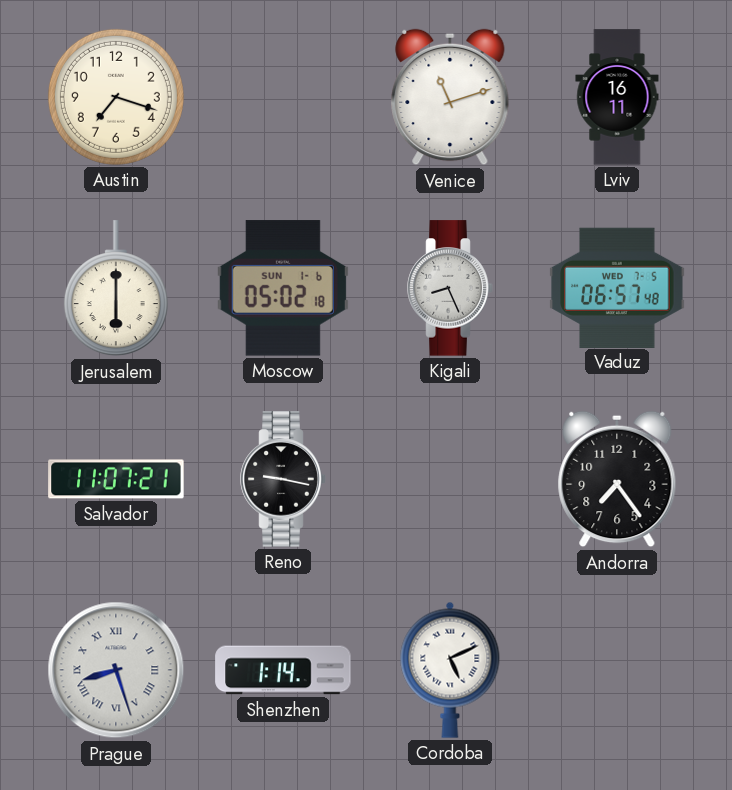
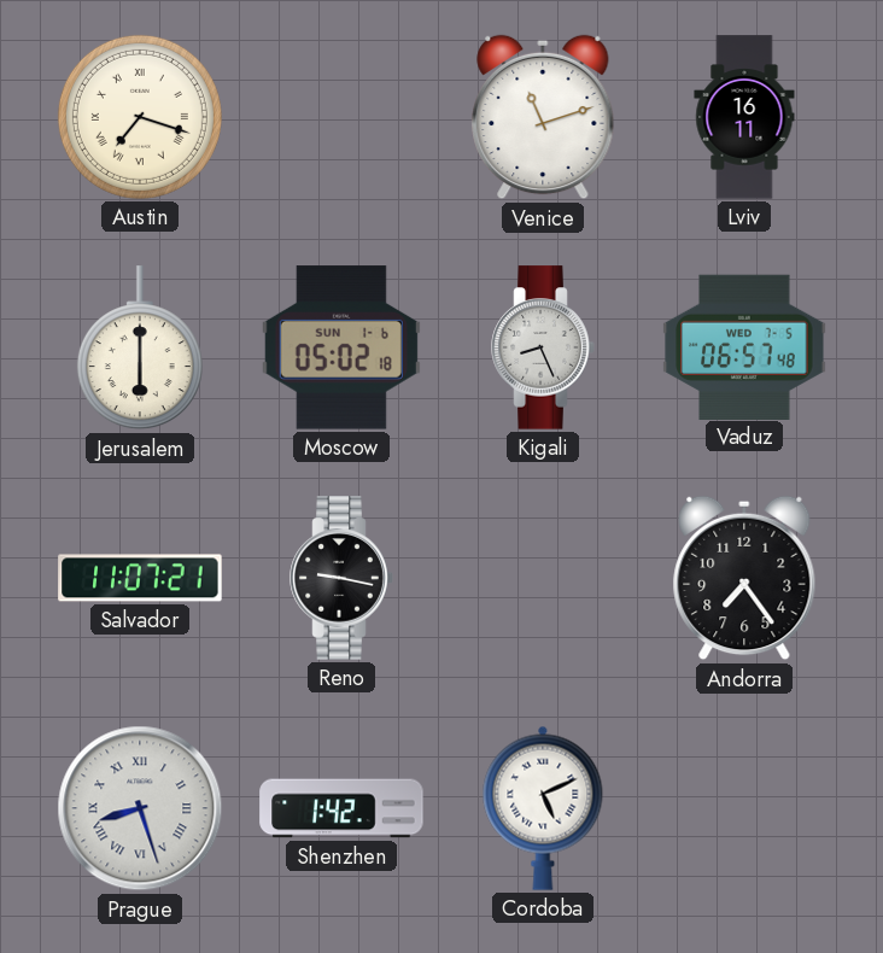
Austin numerals: Arabic -> Roman (140, 117)
Shenzhen: 1:14 -> 1:42 (341, 808)
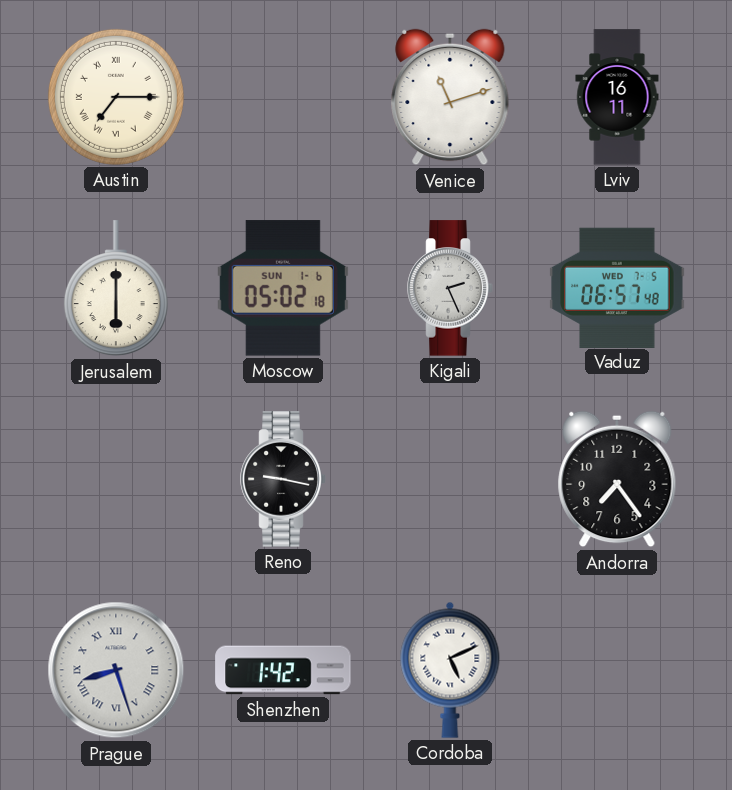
Austin: 7:18 -> 7:15 (116, 97)
Kigali: 8:26 -> 2:26 (450, 288)
Salvador: 11:07 -> none (140, 578)
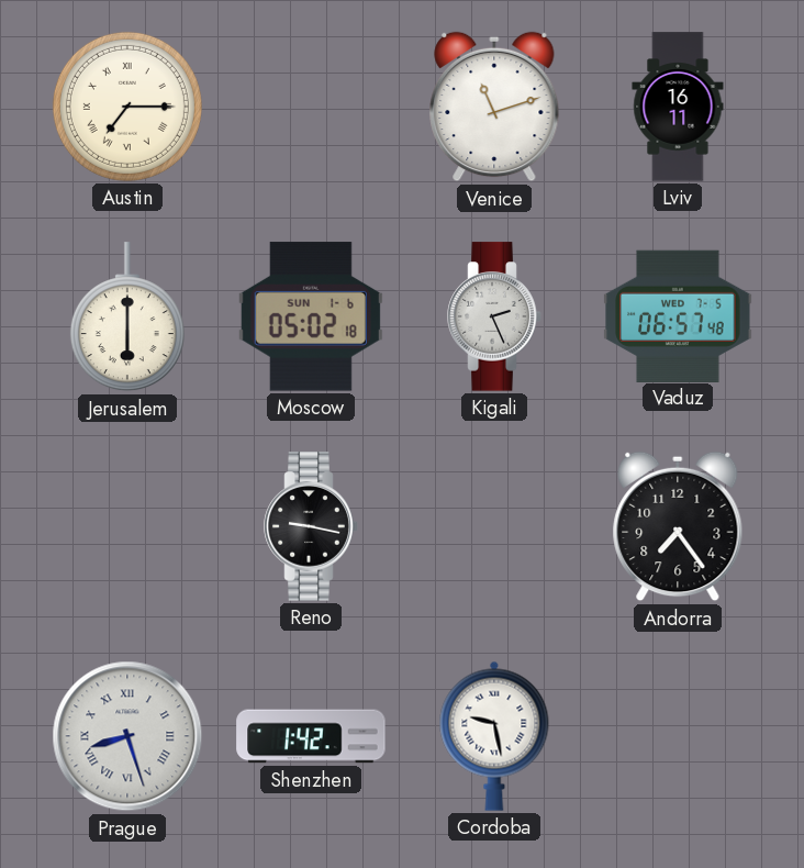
Cordoba: 5:11 -> 9:28 (494, 736)
